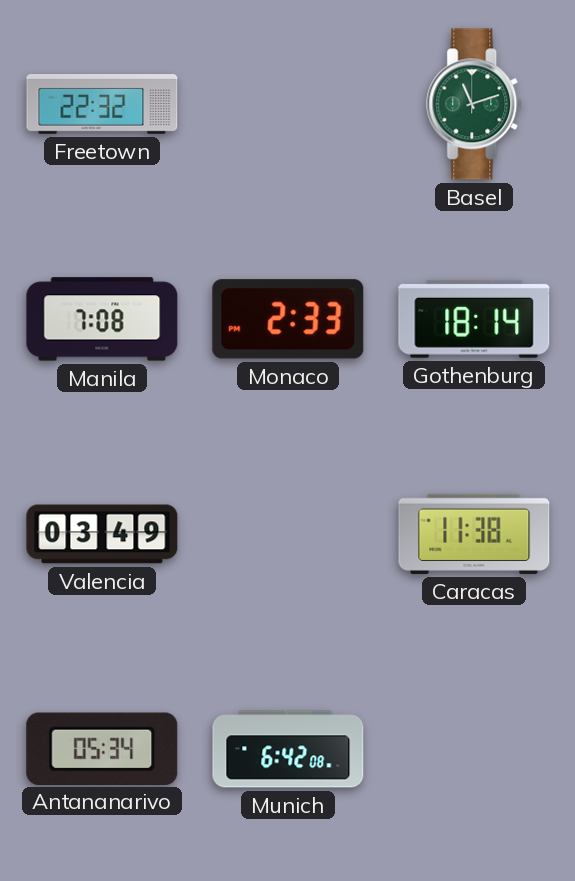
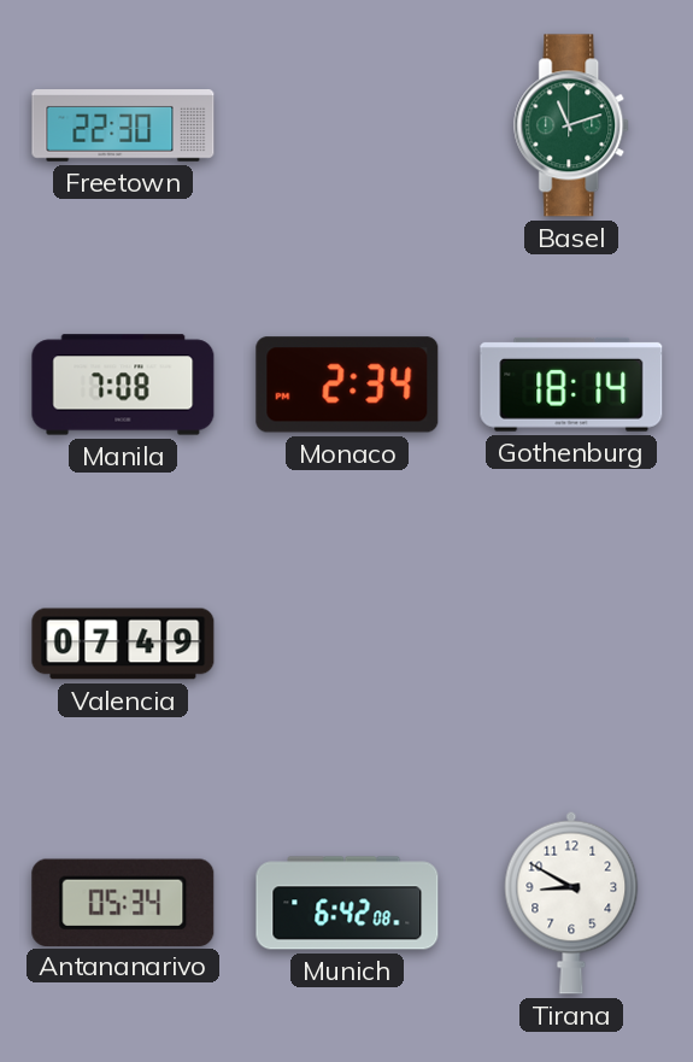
Freetown: 22:32 -> 22:30 (123, 127)
Monaco: 2:33 -> 2:34 (347, 385)
Valencia: 03:49 -> 07:49 (123, 644)
Caracas: 11:38 -> none (474, 534)
Tirana: none -> 8:50 (571, 903)
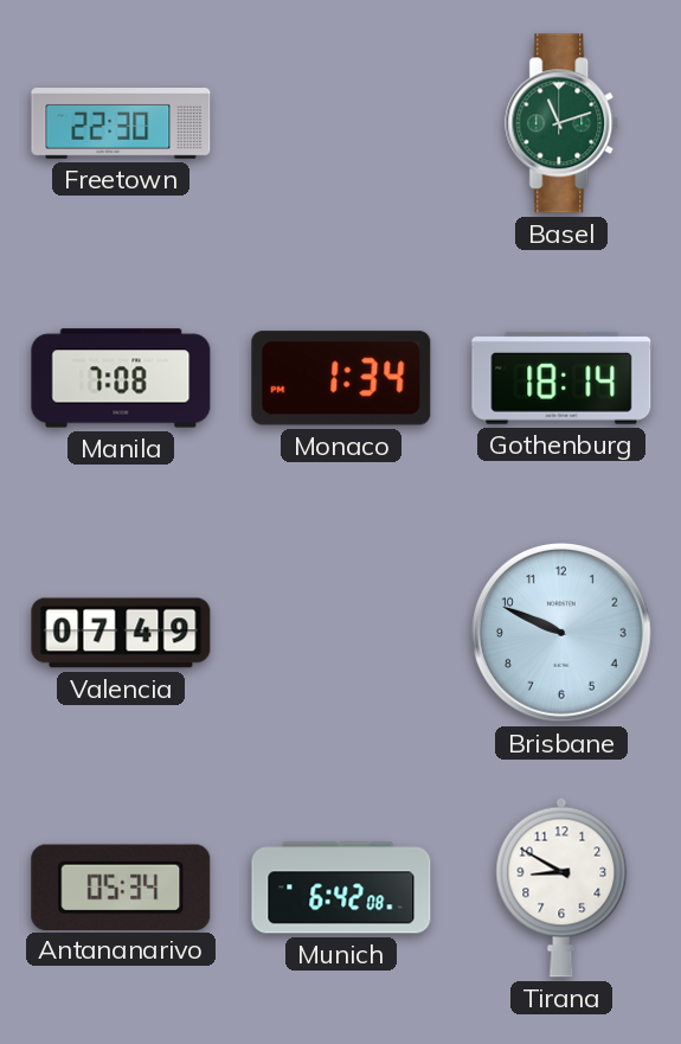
Monaco: 2:34 -> 1:34 (341, 378)
Brisbane: none -> 9:49 (561, 633)
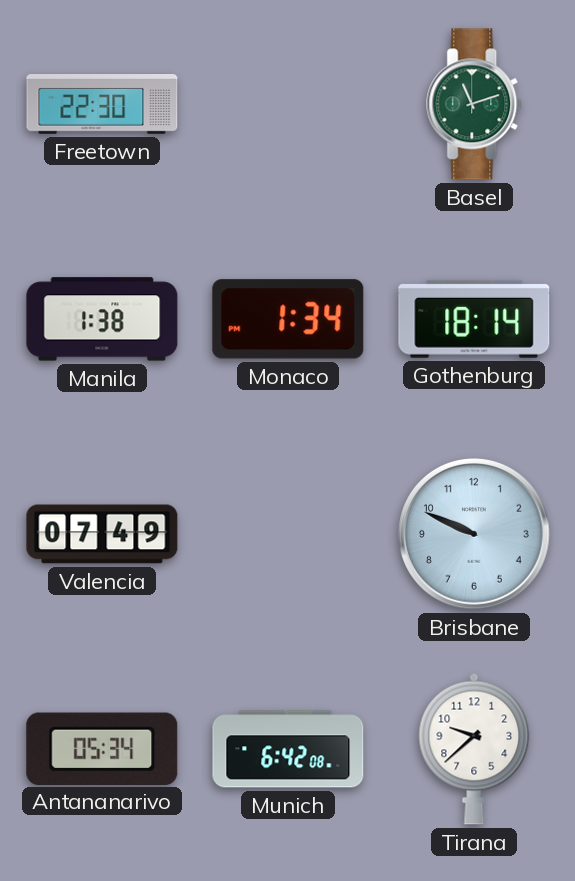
Manila: 7:08 -> 1:38 (102, 319)
Tirana: 8:50 -> 9:38 (474, 749)
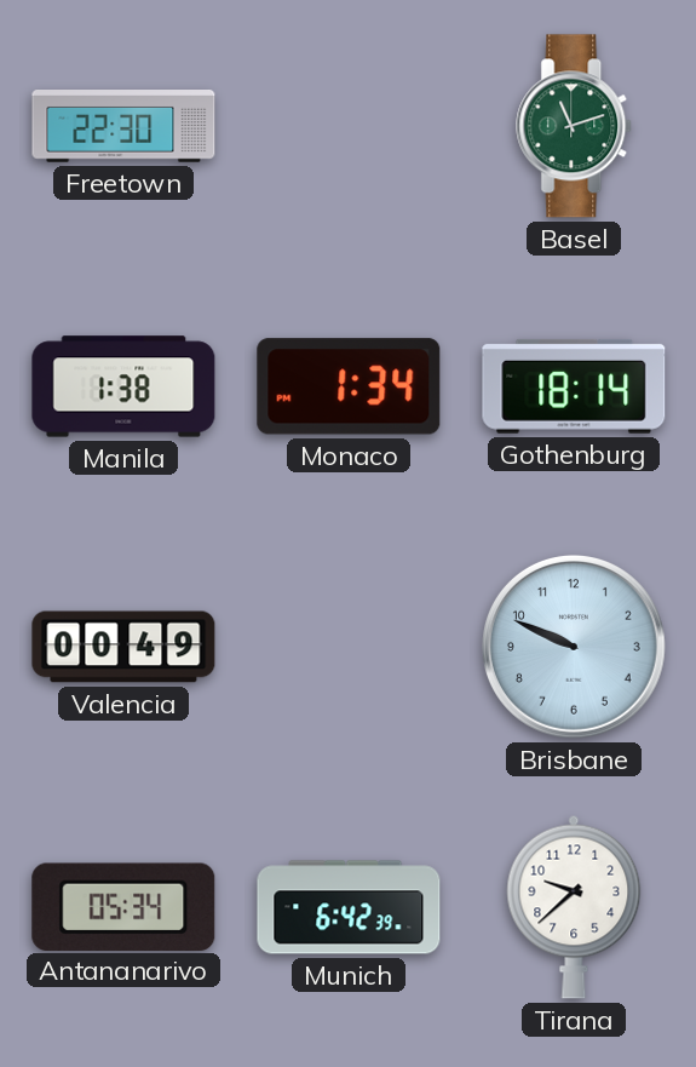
Valencia: 07:49 -> 00:49 (123, 647)
Munich: 6:42:08 -> 6:42:39 (349, 907)
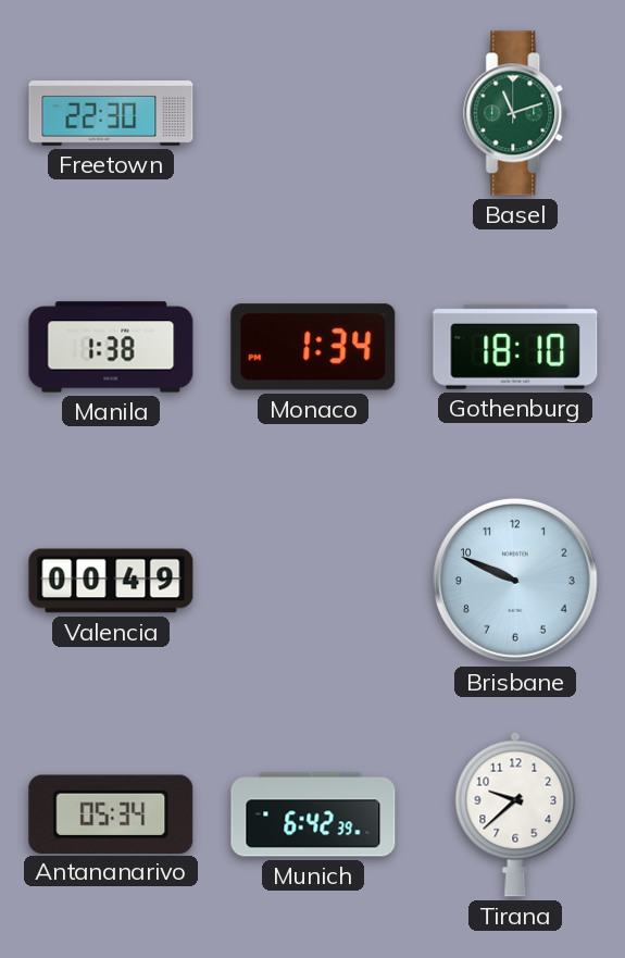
Gothenburg: 18:14 -> 18:10 (515, 347)
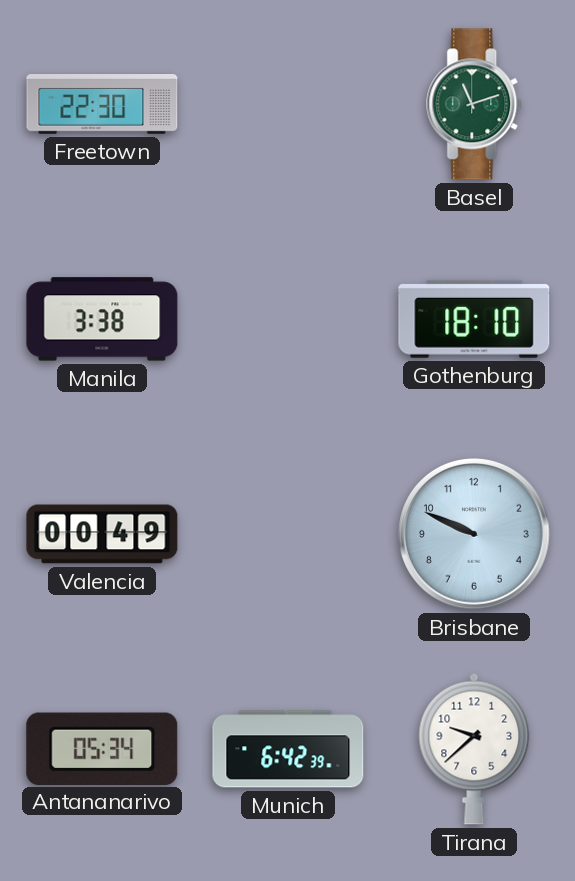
Manila: 1:38 -> 3:38 (102, 319)
Monaco: 1:34 -> none (313, 347)
